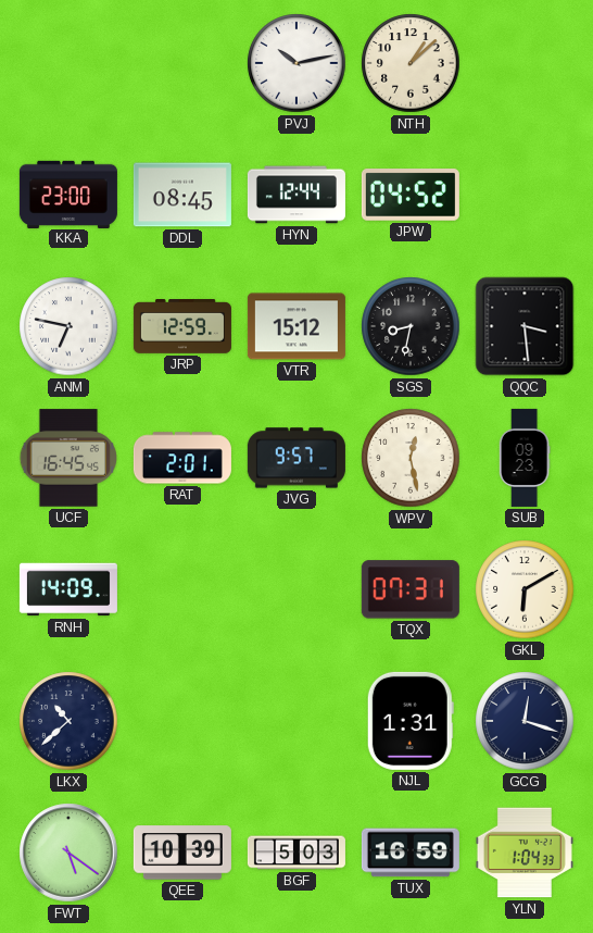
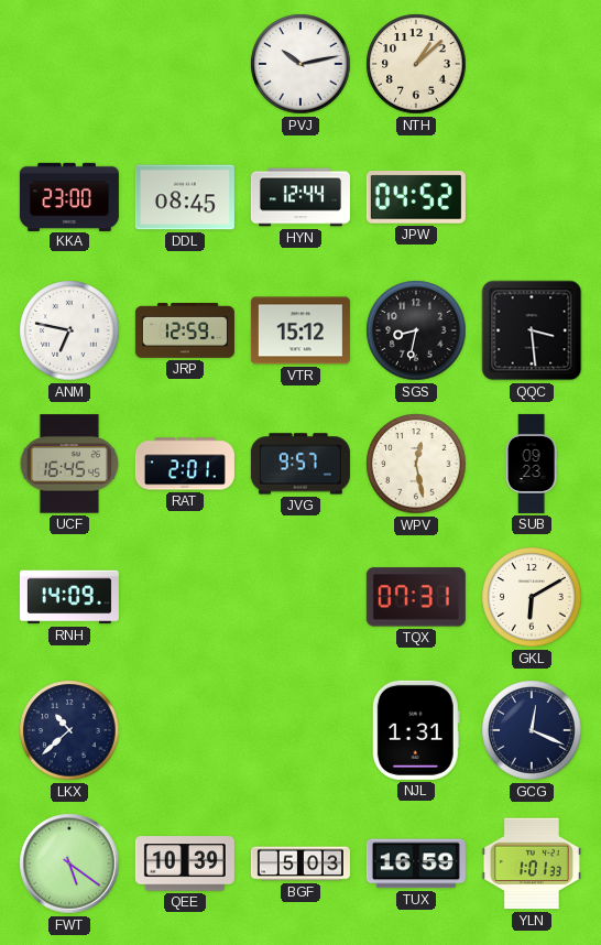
GCG: 12:18 -> 12:19 (532, 730)
YLN: 1:04 -> 1:01 (532, 863)
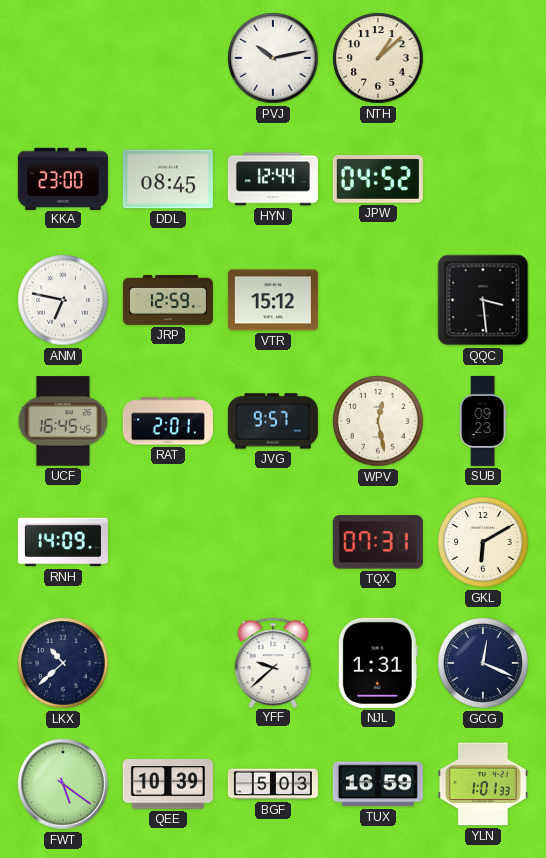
SGS: 8:32 -> none (416, 330)
YFF: none -> 9:38 (273, 662)
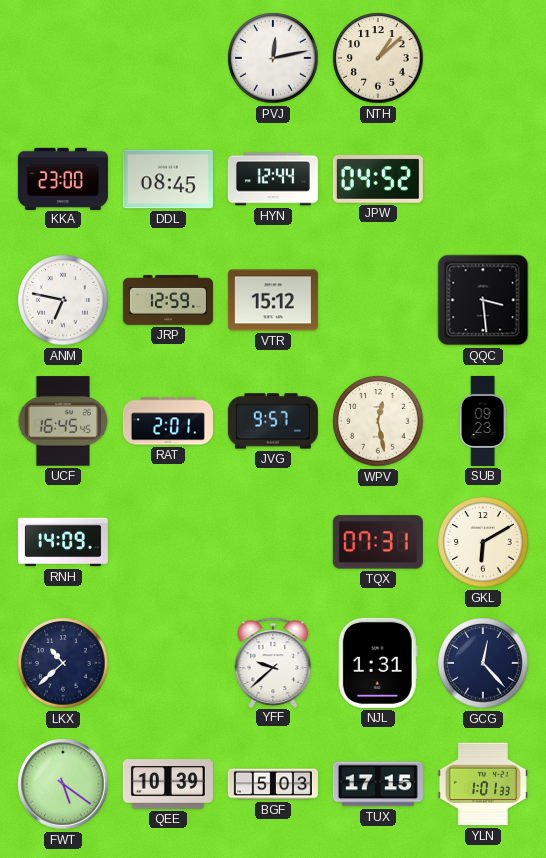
PVJ: 10:13 -> 12:13 (273, 58)
GCG: 12:19 -> 12:23 (483, 663)
TUX: 16:59 -> 17:15 (378, 784)
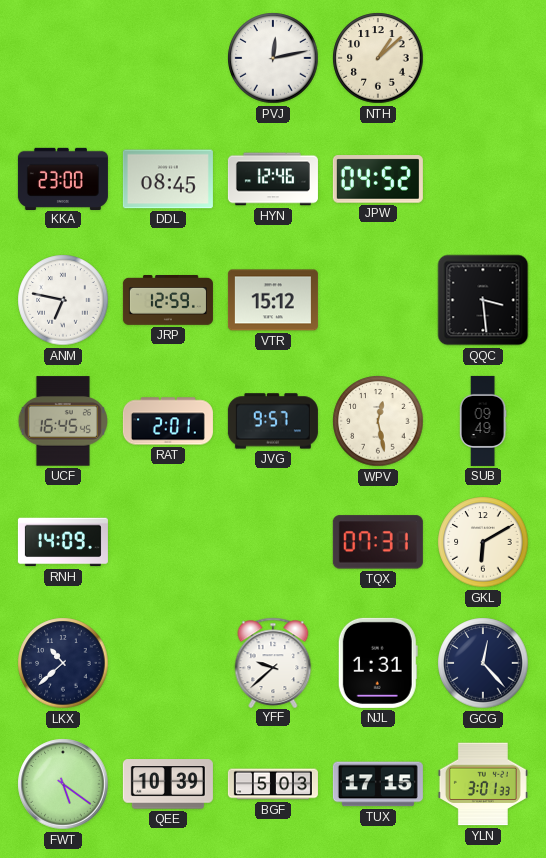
HYN: 12:44 -> 12:46 (273, 179)
SUB: 09:23 -> 09:49 (483, 421)
YLN: 1:01 -> 3:01 (483, 784)
